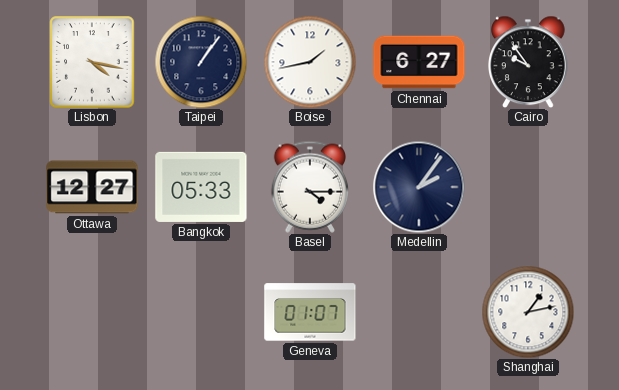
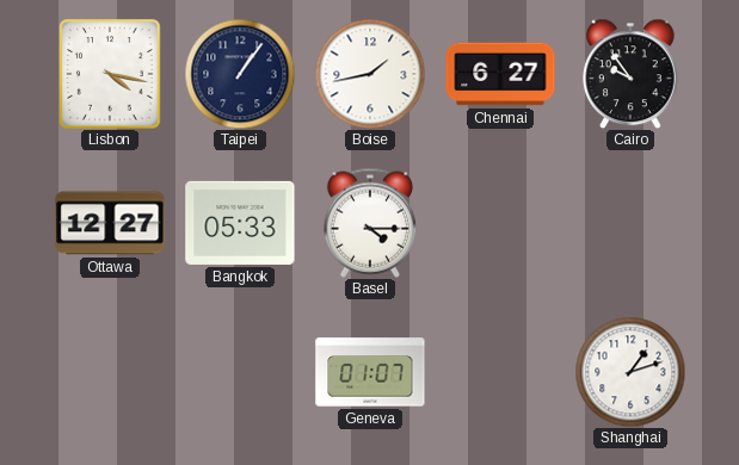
Medellin: 2:06 -> none (419, 187)
Shanghai: 1:13 -> 1:12 (630, 372)
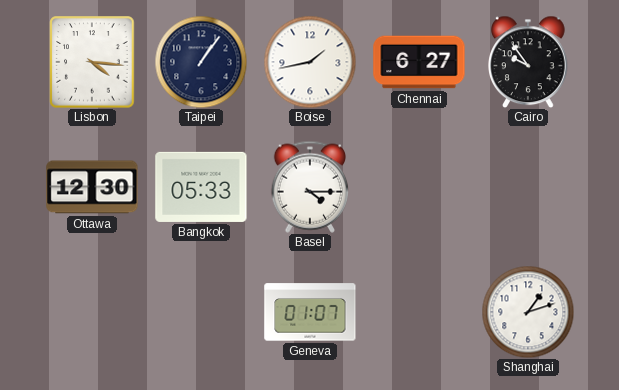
Lisbon: 4:17 -> 4:16 (92, 62)
Ottawa: 12:27 -> 12:30 (92, 187)
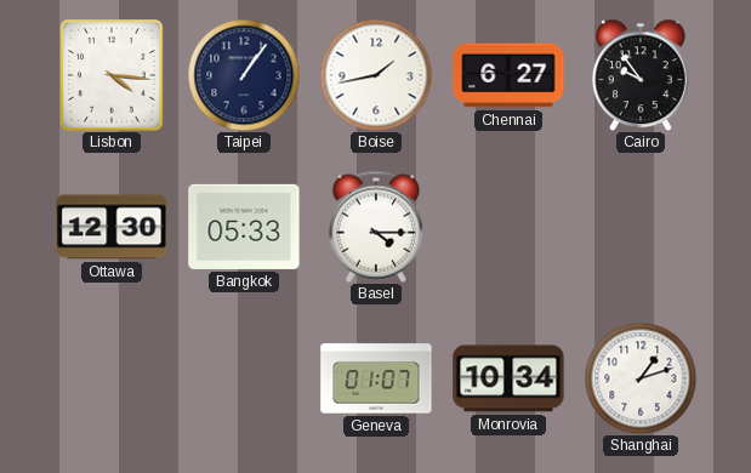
Monrovia: none -> 10:34 (508, 378)
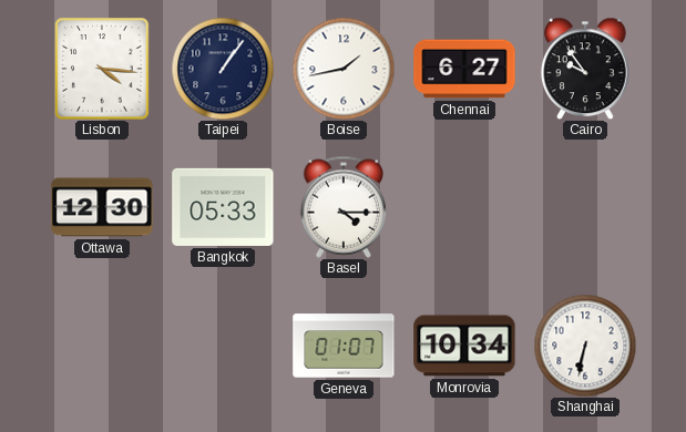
Shanghai: 1:12 -> 6:32 (585, 346)
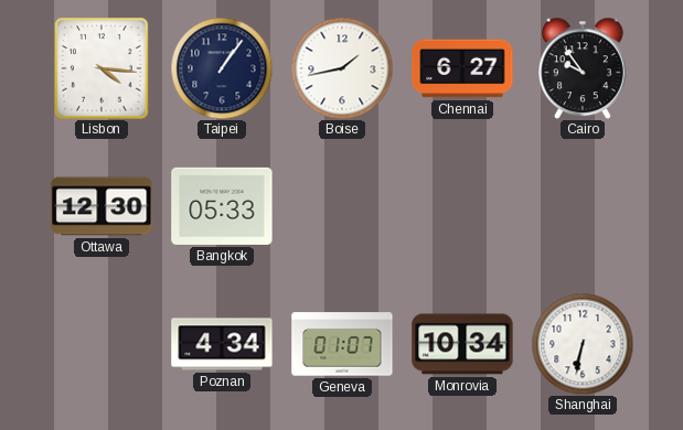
Basel: 4:15 -> none (342, 207)
Poznan: none -> 4:34 (222, 344)
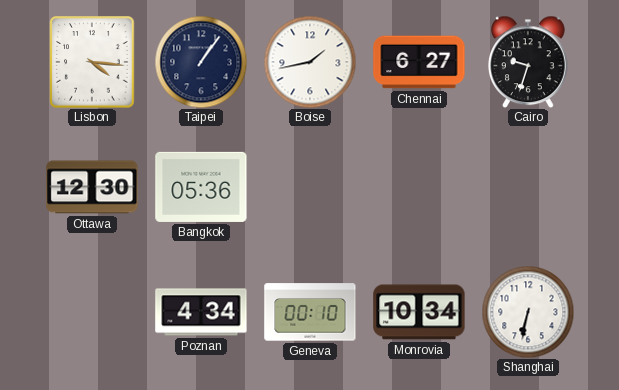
Cairo: 9:54 -> 9:33 (529, 62)
Bangkok: 05:33 -> 05:36 (201, 187)
Geneva: 01:07 -> 00:10 (310, 312)
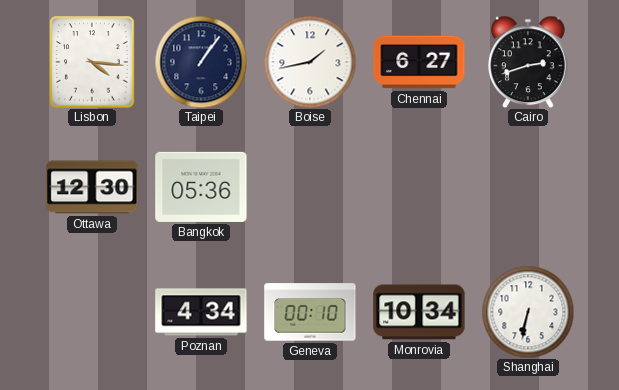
Cairo: 9:33 -> 2:42 (529, 62)
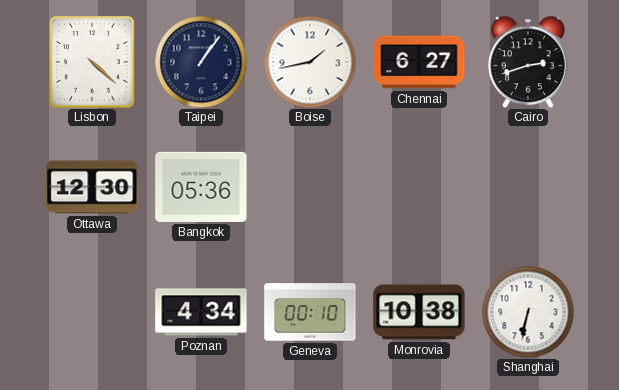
Lisbon: 4:16 -> 4:22 (92, 62)
Monrovia: 10:34 -> 10:38 (419, 312)
